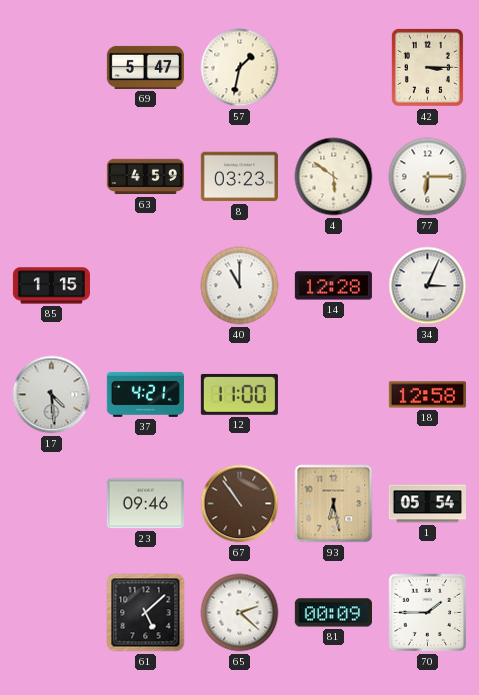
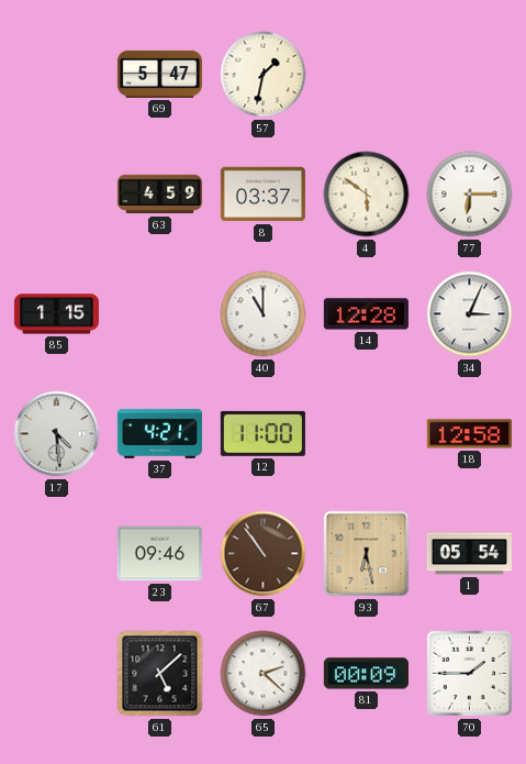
42: 3:15 -> none (427, 67)
8: 03:23 -> 03:37 (262, 195)
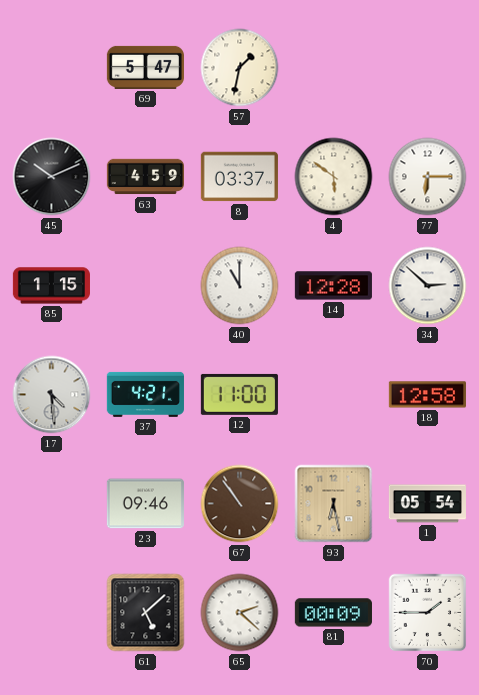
45: none -> 10:11 (52, 177)
34: 3:04 -> 2:52 (428, 286)
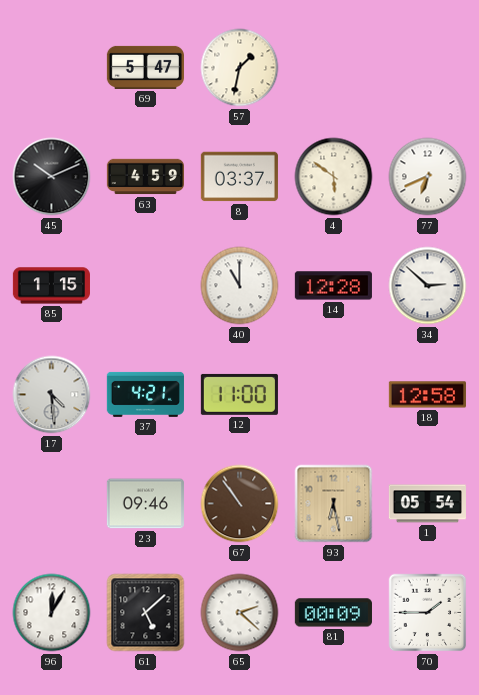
77: 6:15 -> 6:41 (428, 177)
96: none -> 12:05 (52, 613)
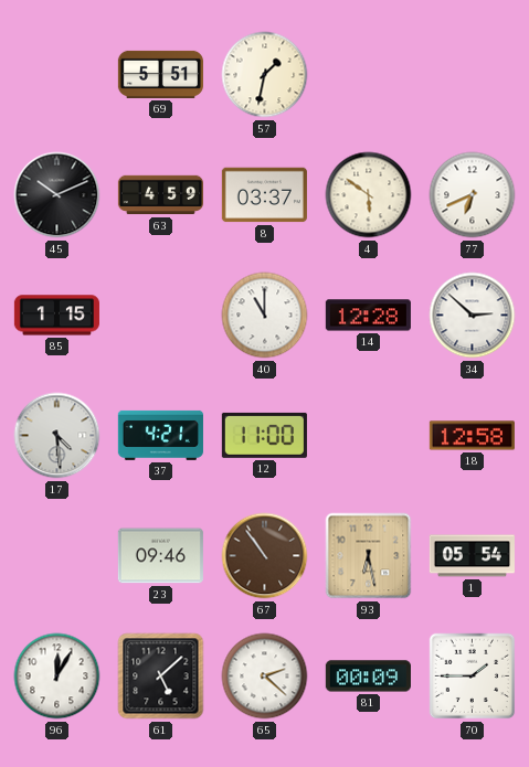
69: 5:47 -> 5:51 (160, 74)
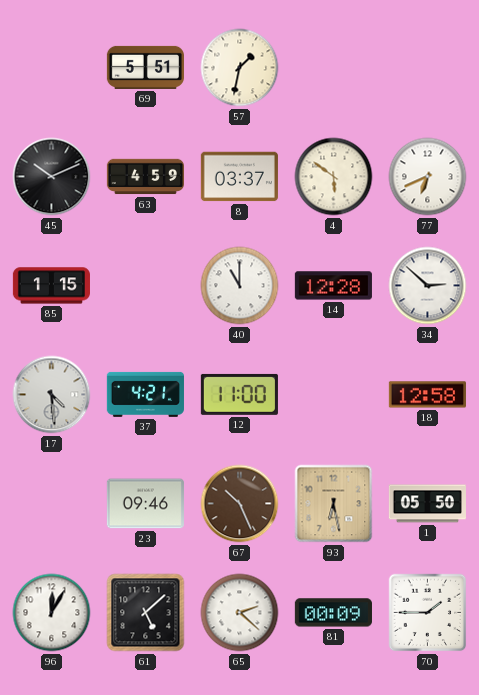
67: 10:54 -> 10:26 (240, 504)
1: 05:54 -> 05:50 (427, 504)
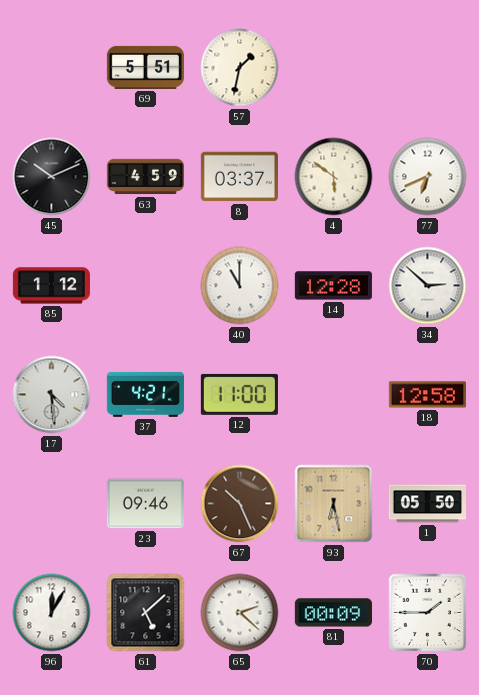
85: 1:15 -> 1:12 (51, 286)
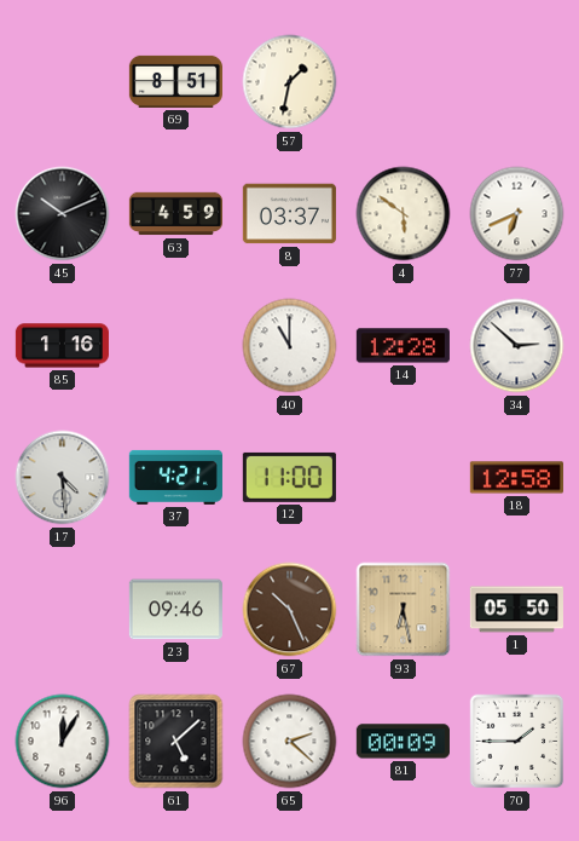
69: 5:51 -> 8:51 (175, 81)
85: 1:12 -> 1:16 (62, 346)
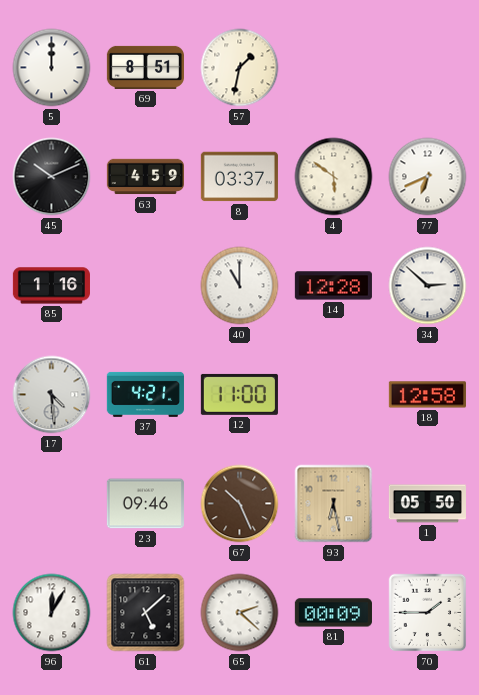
5: none -> 12:00 (52, 68)
